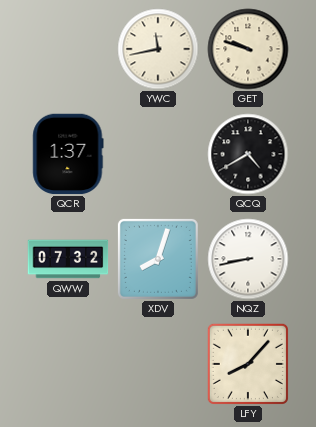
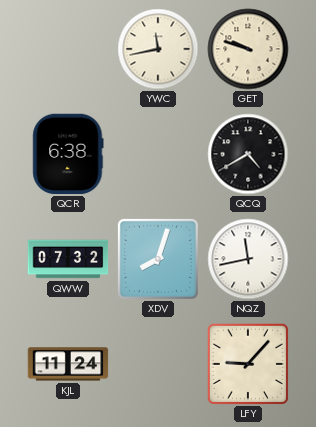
QCR: 1:37 -> 6:38 (68, 154)
NQZ: 8:43 -> 11:43 (248, 259)
KJL: none -> 11:24 (68, 364)
LFY: 8:07 -> 9:07 (248, 364)
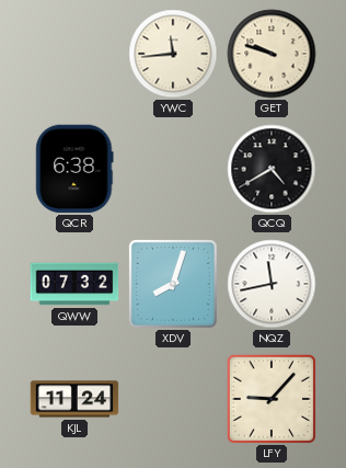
YWC: 11:43 -> 11:44 (173, 54)
